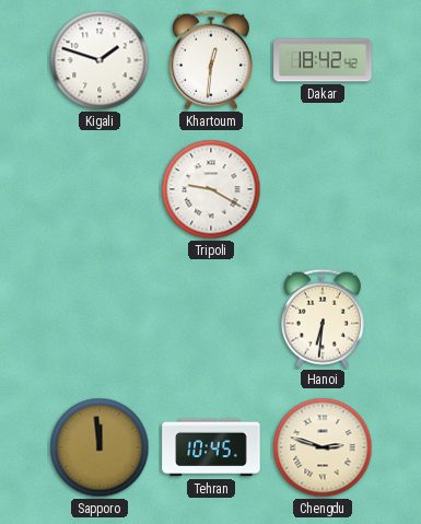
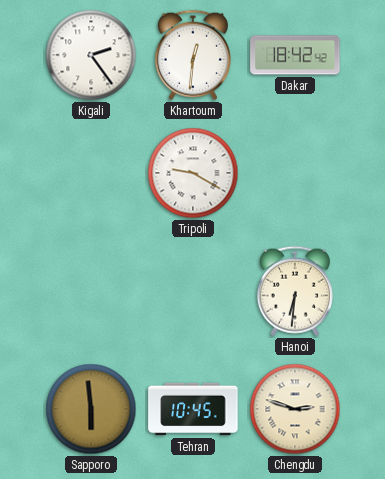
Kigali: 1:48 -> 2:24 (91, 55)
Sapporo: 11:59 -> 5:59 (91, 409)
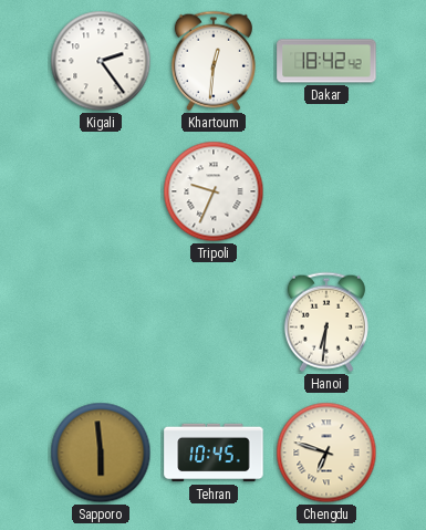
Tripoli: 9:20 -> 9:34 (214, 191)
Chengdu: 2:48 -> 6:48 (326, 453)
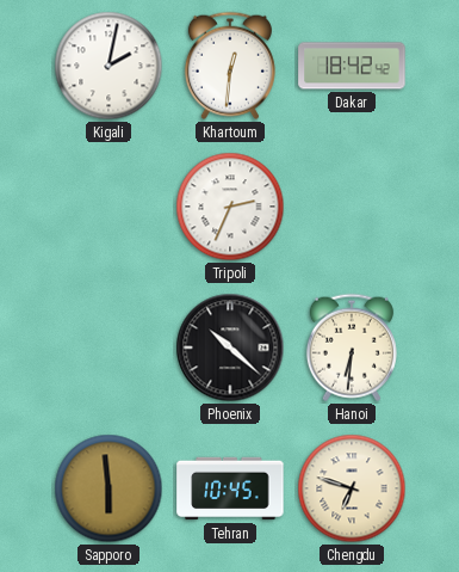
Kigali: 2:24 -> 2:02 (108, 66)
Tripoli: 9:34 -> 2:34 (230, 207)
Phoenix: none -> 10:22 (230, 347)
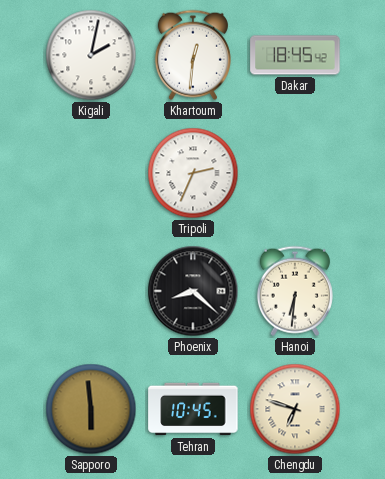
Dakar: 18:42 -> 18:45 (295, 55)
Phoenix: 10:22 -> 8:22 (193, 291)
